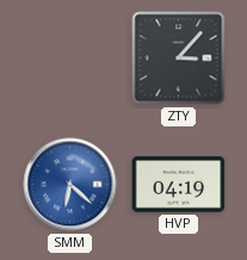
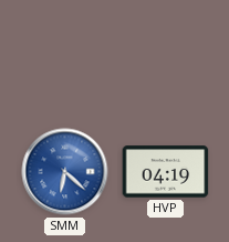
ZTY: 3:07 -> none (179, 58)
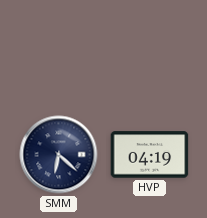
SMM dial: blue -> navy (59, 155)
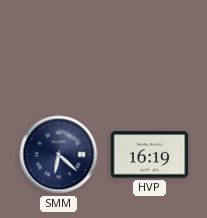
HVP: 04:19 -> 16:19 (150, 155)
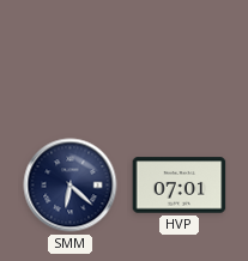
HVP: 16:19 -> 07:01 (180, 186)
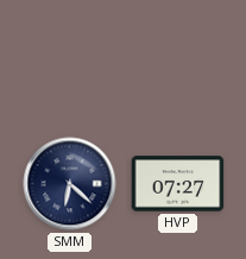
HVP: 07:01 -> 07:27 (178, 184)
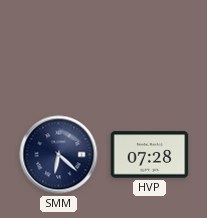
HVP: 07:27 -> 07:28 (150, 155)
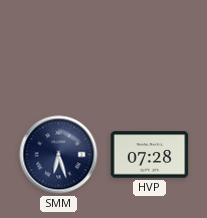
SMM: 6:22 -> 6:27 (59, 155)
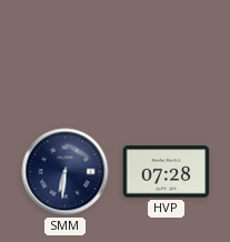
SMM: 6:27 -> 6:31 (66, 172)
